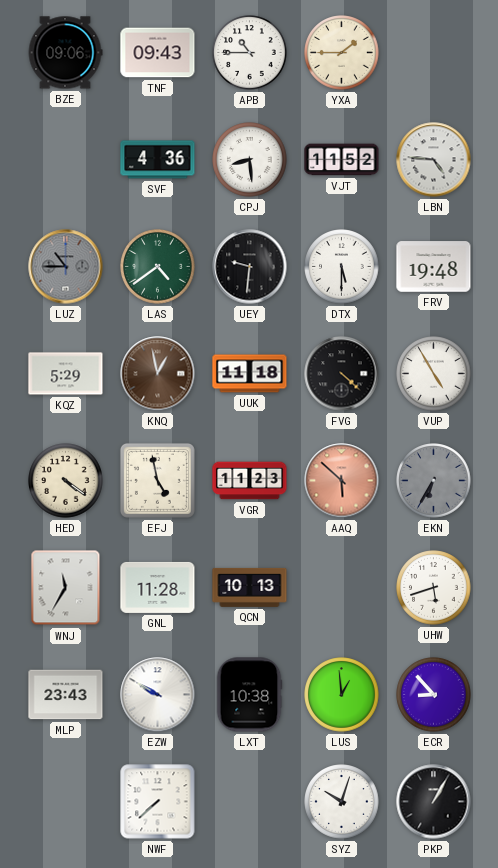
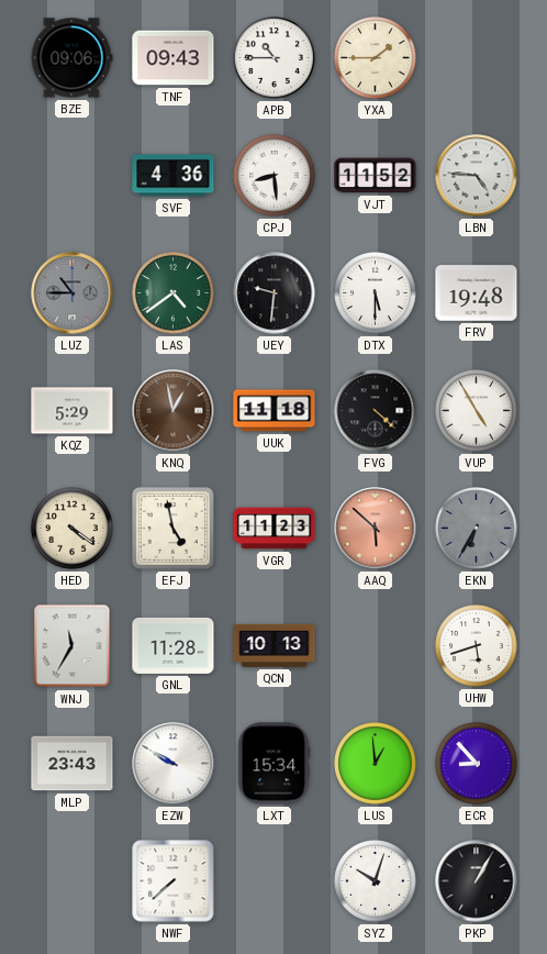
LXT: 10:38 -> 15:34 (273, 764)
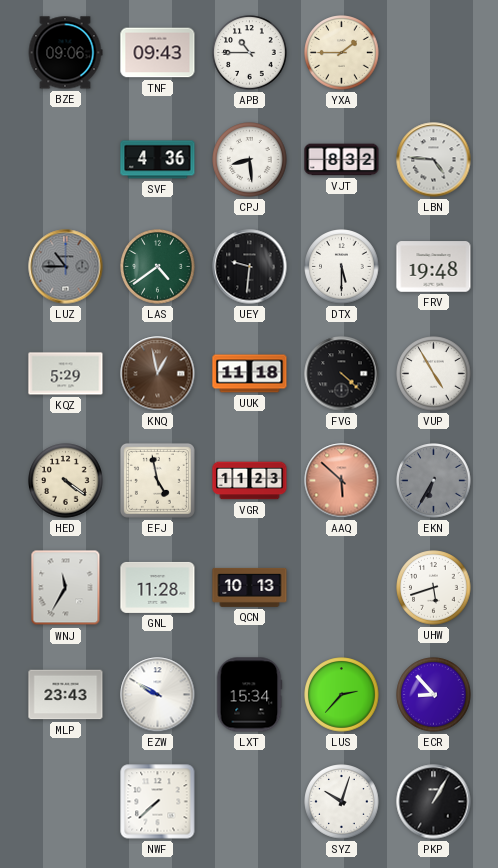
VJT: 11:52 -> 8:32 (342, 160)
LUS: 12:59 -> 2:37 (342, 695)
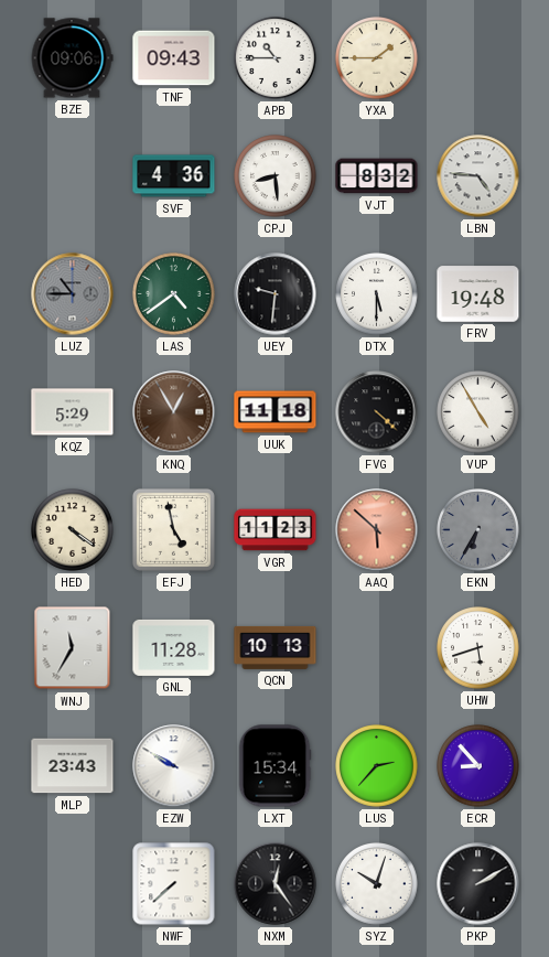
KNQ: 12:58 -> 12:55 (174, 412)
NXM: none -> 12:24 (276, 884)
PKP: 1:05 -> 2:10 (478, 884)
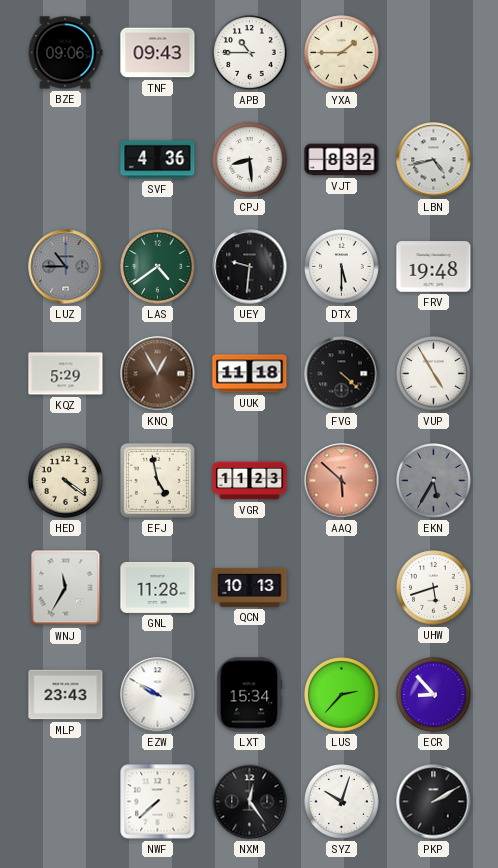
LBN: 4:46 -> 4:43 (434, 160)
EKN: 6:35 -> 5:35 (434, 481)
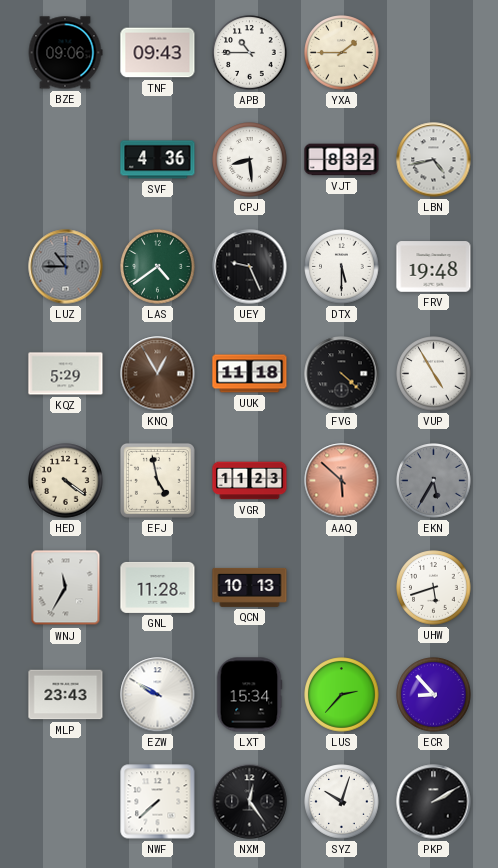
UEY: 9:31 -> 9:26 (250, 267)
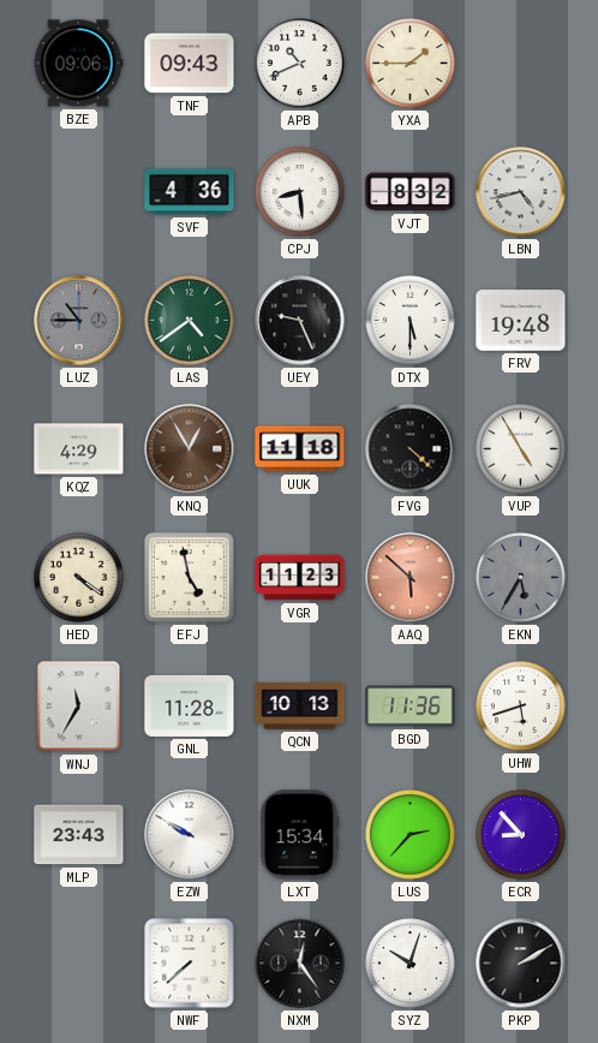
APB: 10:45 -> 10:41 (300, 64)
KQZ: 5:29 -> 4:29 (79, 449)
BGD: none -> 11:36 (411, 707)
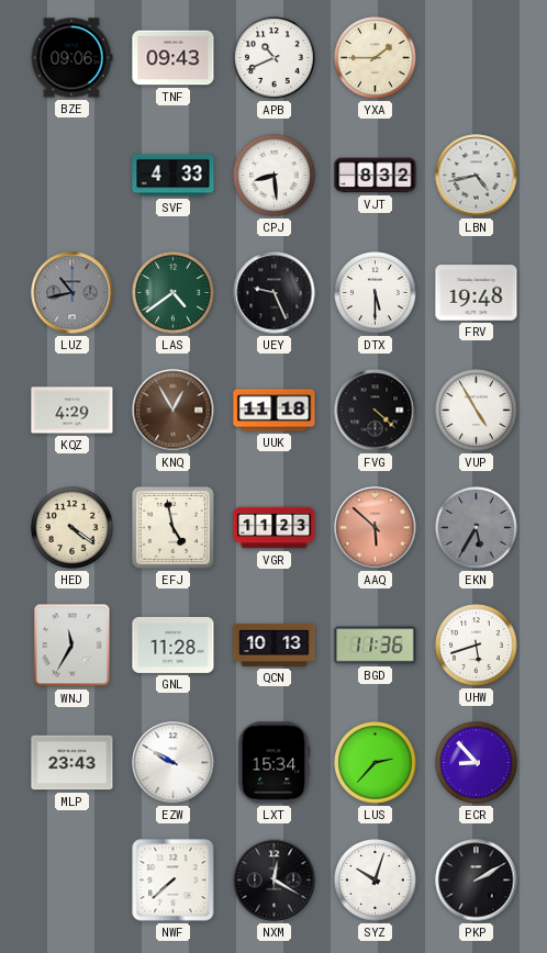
SVF: 4:36 -> 4:33 (174, 176)
LUZ: 10:45 -> 10:43 (72, 293)
NXM: 12:24 -> 12:20 (275, 881)
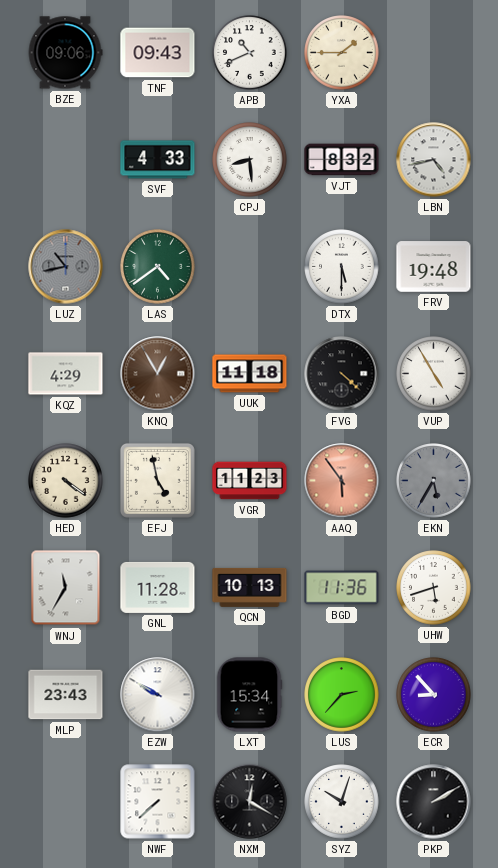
UEY: 9:26 -> none (275, 293)
AAQ: 5:52 -> 5:54 (342, 481)
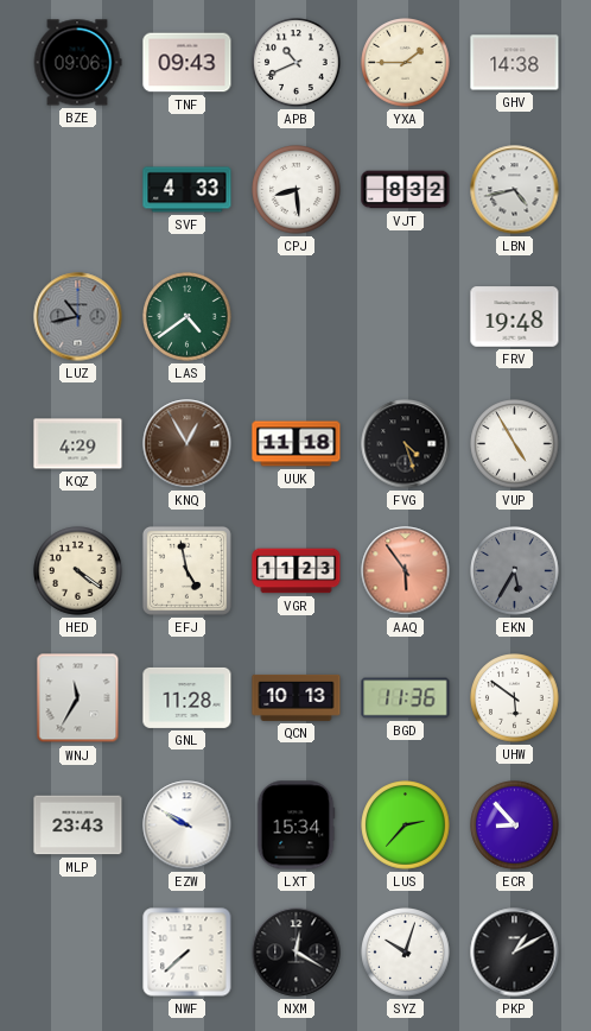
GHV: none -> 14:38 (515, 63)
DTX: 5:30 -> none (342, 267)
FVG: 4:22 -> 4:27 (406, 444)
UHW: 5:42 -> 5:51 (515, 698)
PKP: 2:10 -> 1:10 (515, 953)
